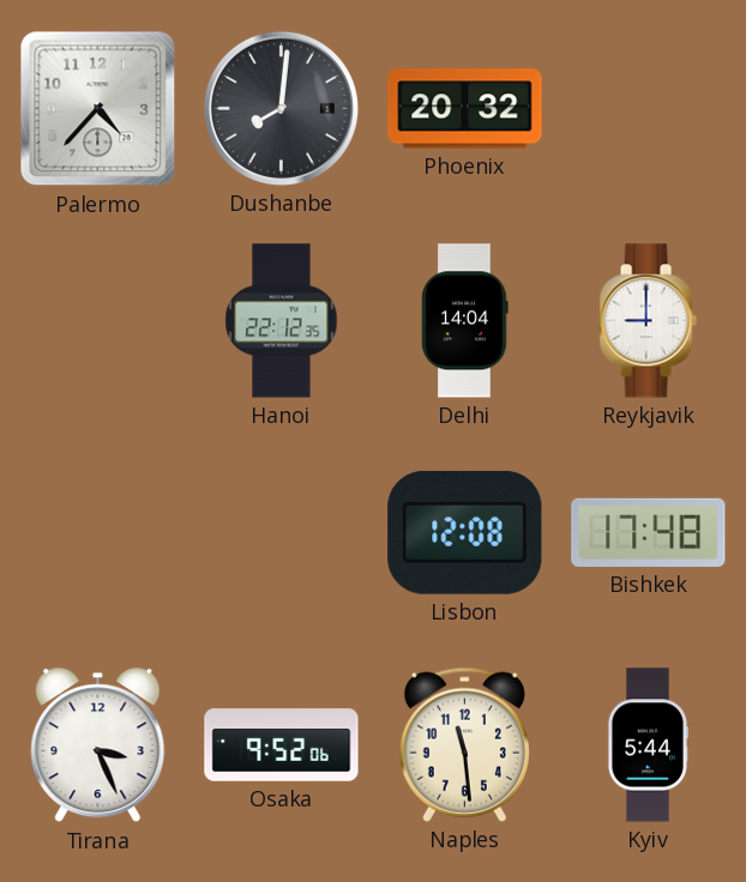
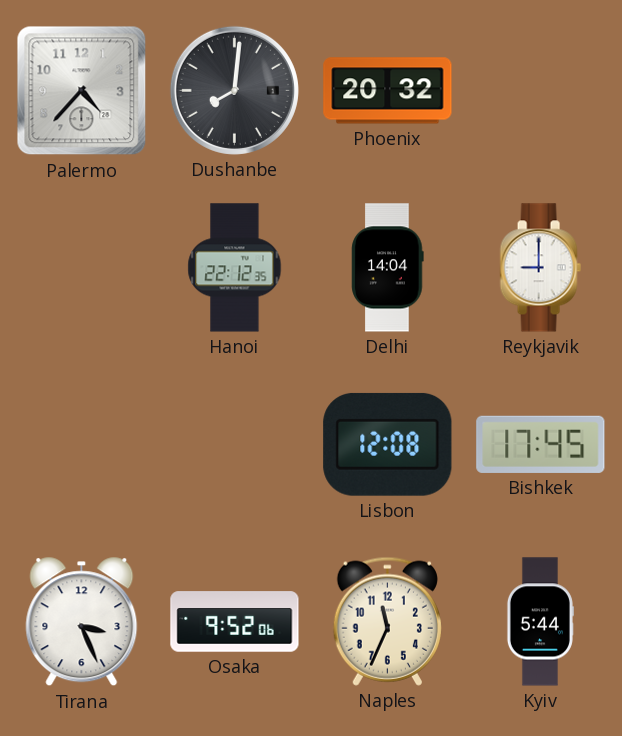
Bishkek: 17:48 -> 17:45 (541, 444)
Naples: 11:29 -> 11:34 (387, 621)
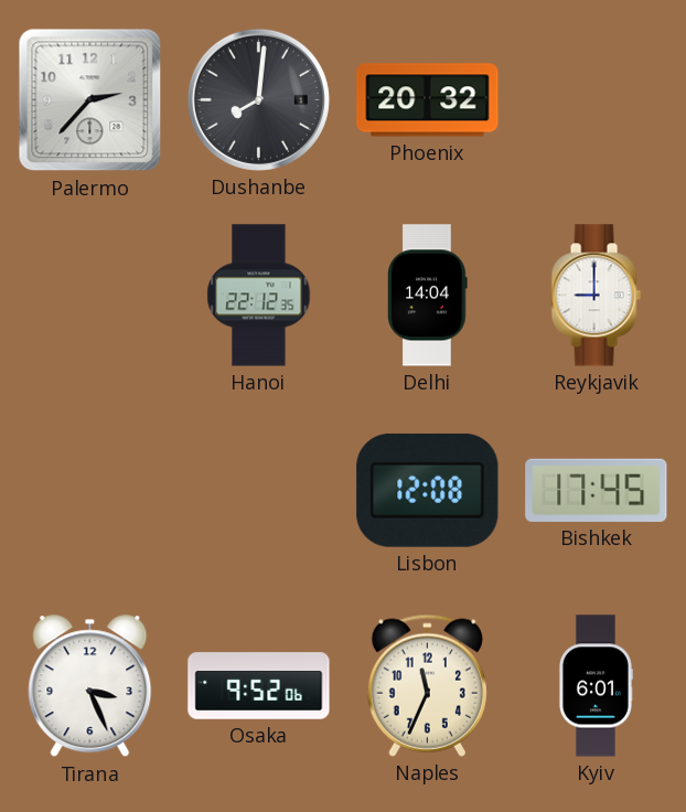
Palermo: 4:37 -> 2:37 (90, 100)
Kyiv: 5:44 -> 6:01 (596, 686)
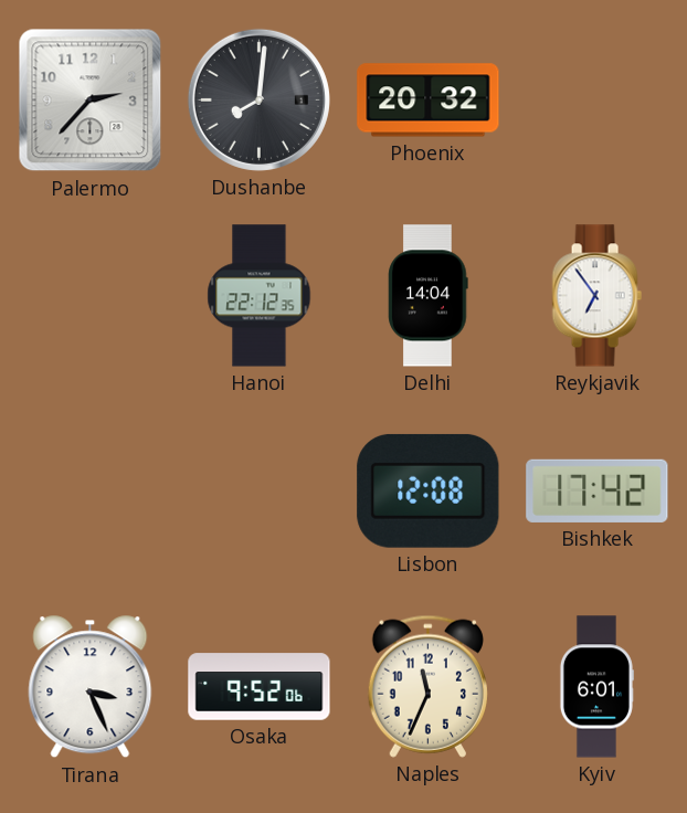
Reykjavik: 9:00 -> 6:54 (596, 296)
Bishkek: 17:45 -> 17:42 (598, 490)
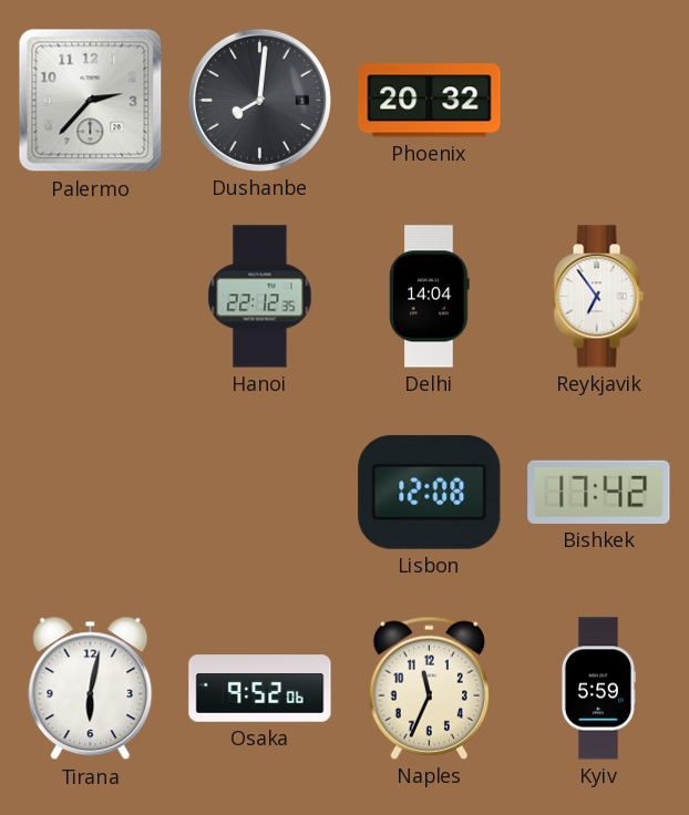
Tirana: 3:26 -> 6:02 (91, 689)
Kyiv: 6:01 -> 5:59 (598, 689)
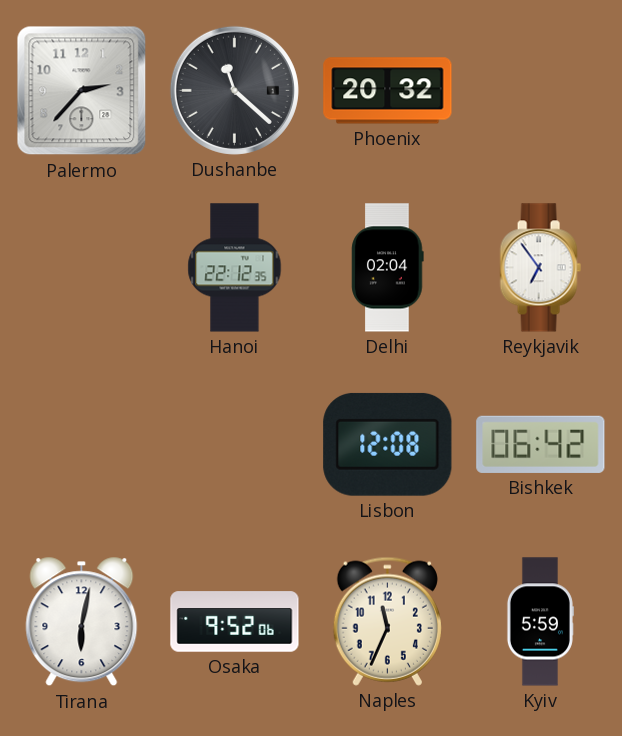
Dushanbe: 8:01 -> 11:22 (234, 90)
Delhi: 14:04 -> 02:04 (388, 268)
Bishkek: 17:42 -> 06:42 (541, 444)
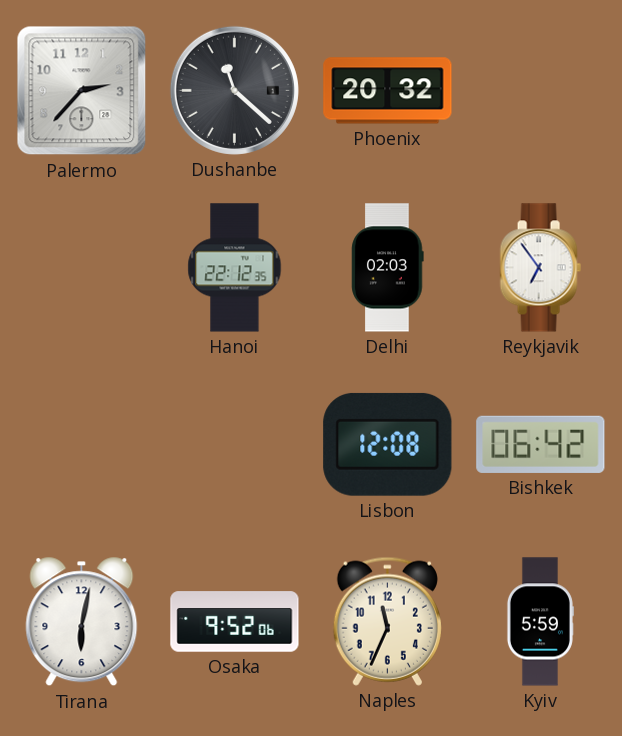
Delhi: 02:04 -> 02:03 (388, 268)
